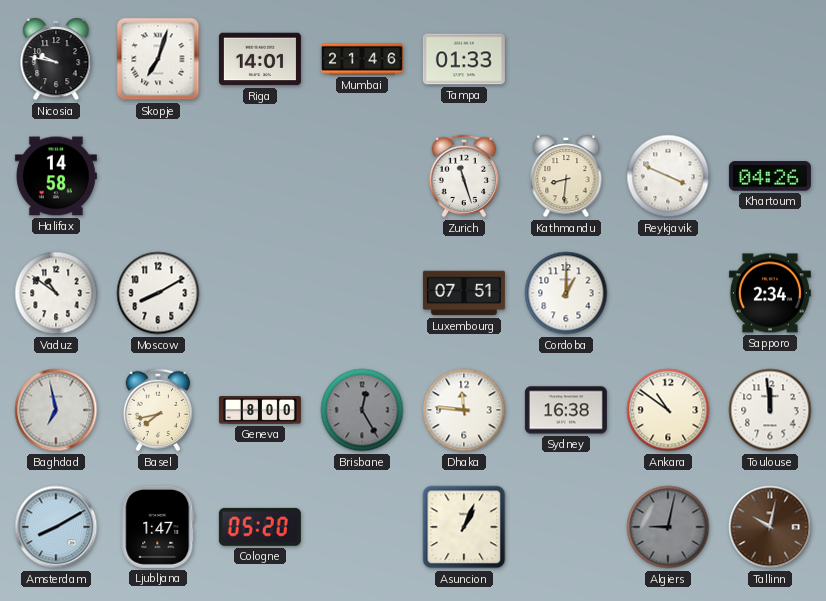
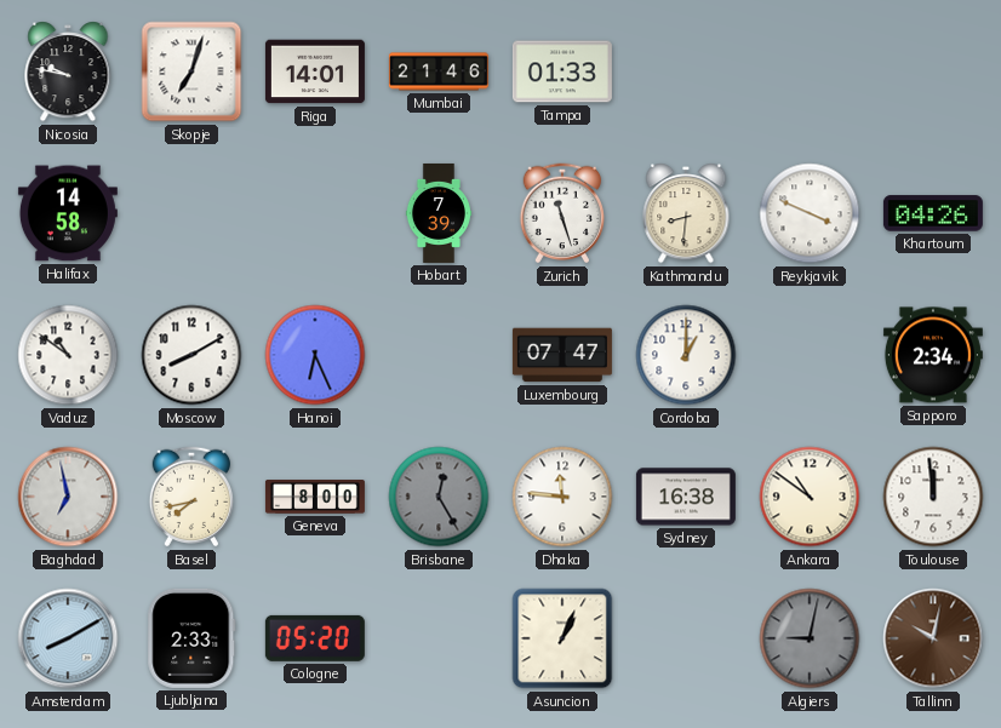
Hobart: none -> 7:39 (437, 213)
Hanoi: none -> 6:26 (315, 355)
Luxembourg: 07:51 -> 07:47 (562, 355)
Ljubljana: 1:47 -> 2:33 (191, 638)
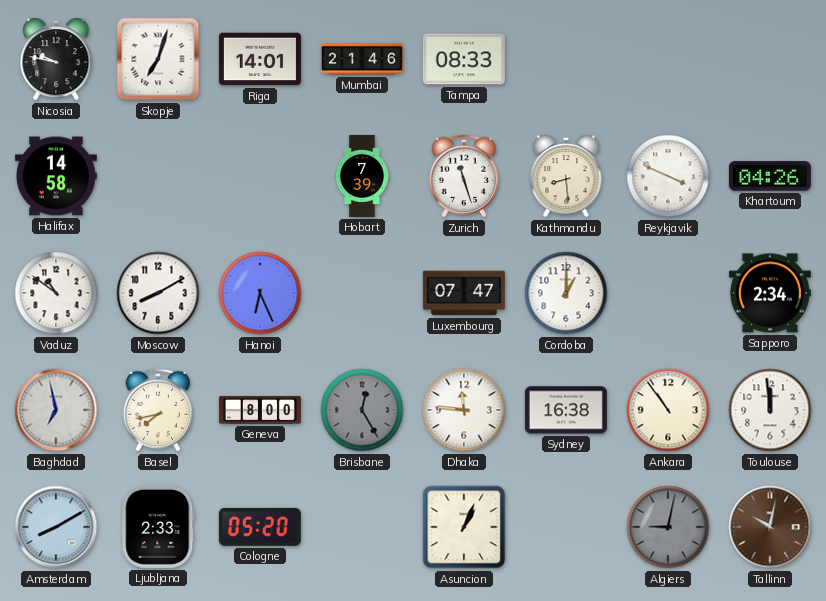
Tampa: 01:33 -> 08:33 (464, 59)
Kathmandu: 8:31 -> 8:29 (566, 176)
Ankara: 10:51 -> 10:54 (668, 410)
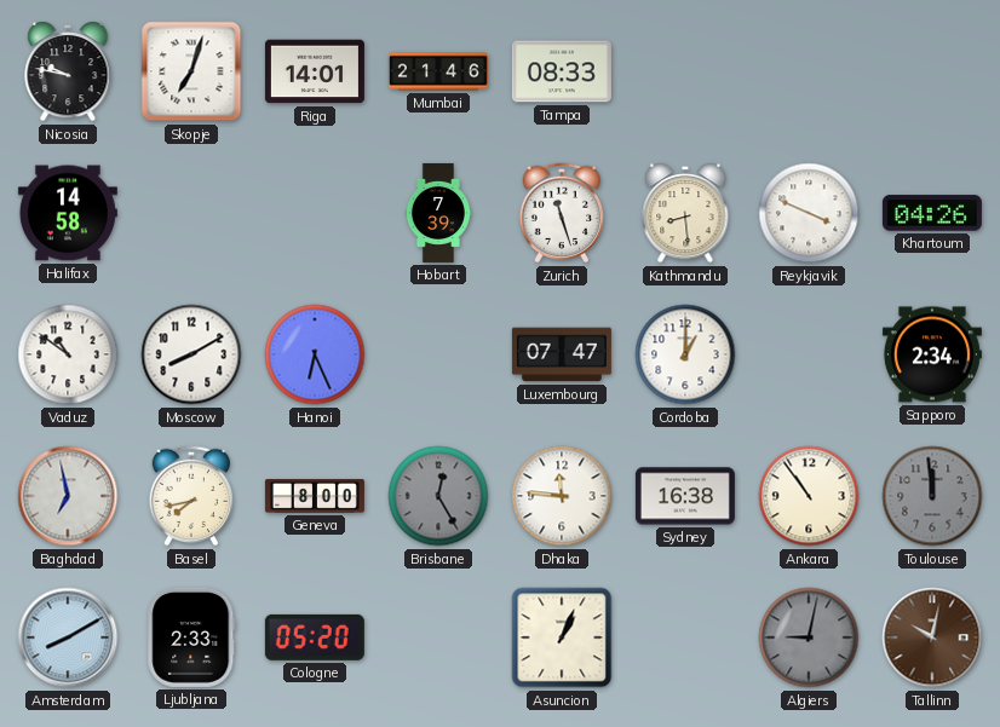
Toulouse dial: white -> grey (932, 496)
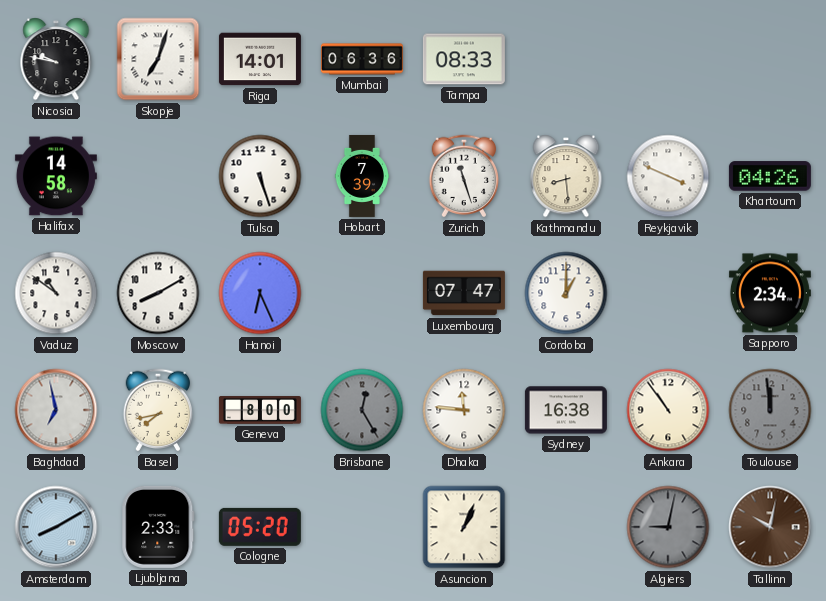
Mumbai: 21:46 -> 06:36 (362, 59)
Tulsa: none -> 5:27 (260, 176)
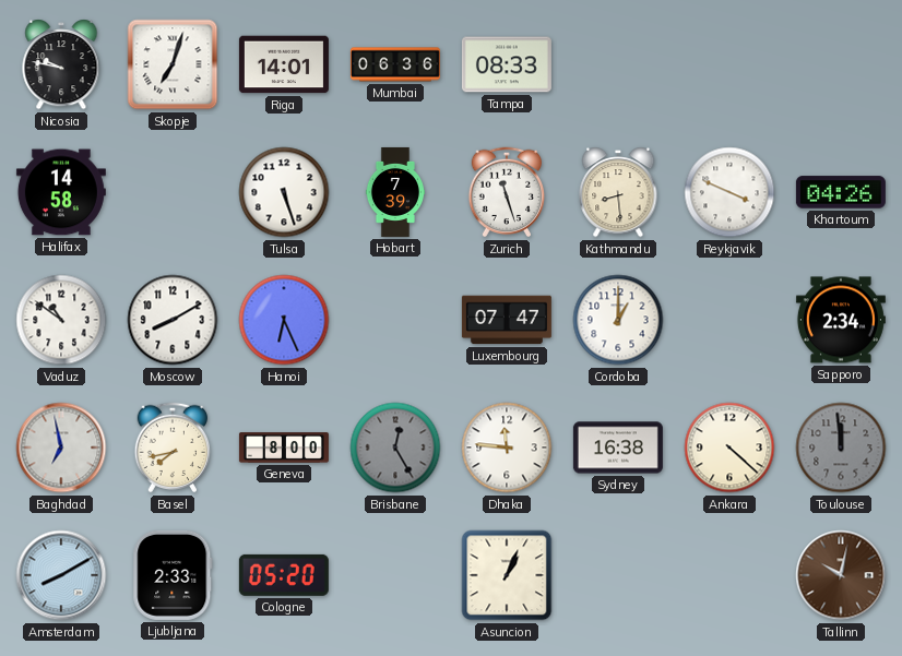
Ankara: 10:54 -> 4:22 (729, 448)
Algiers: 9:02 -> none (668, 527)
